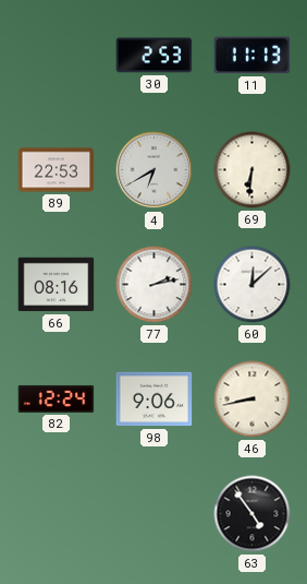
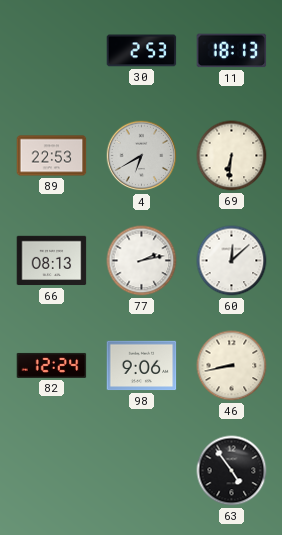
11: 11:13 -> 18:13 (232, 51)
66: 08:16 -> 08:13 (52, 261)
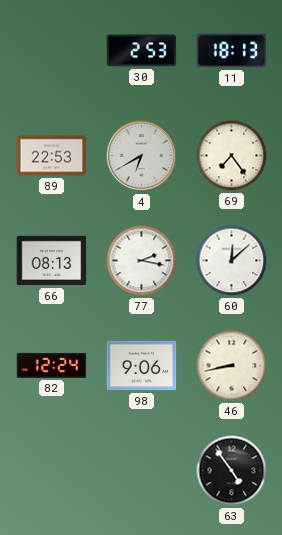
69: 6:31 -> 7:24 (232, 156)
77: 2:13 -> 2:17 (142, 261)
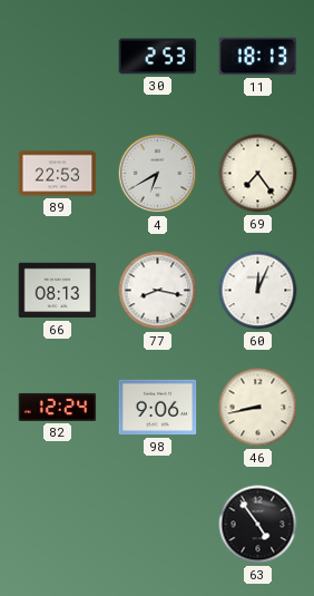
77: 2:17 -> 8:17 (158, 291)
60: 12:08 -> 12:04 (258, 291)
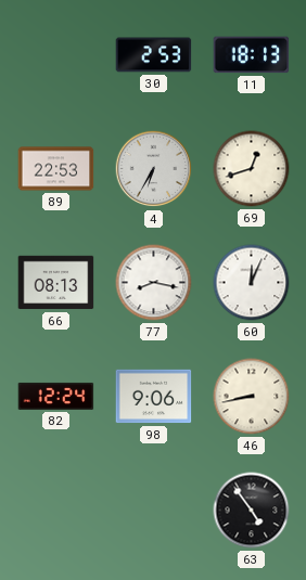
4: 6:40 -> 6:35 (154, 169)
69: 7:24 -> 12:42 (252, 169)
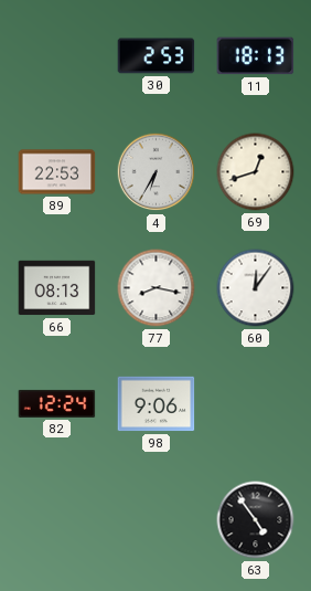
60: 12:04 -> 12:06 (256, 288)
46: 8:43 -> none (252, 397)
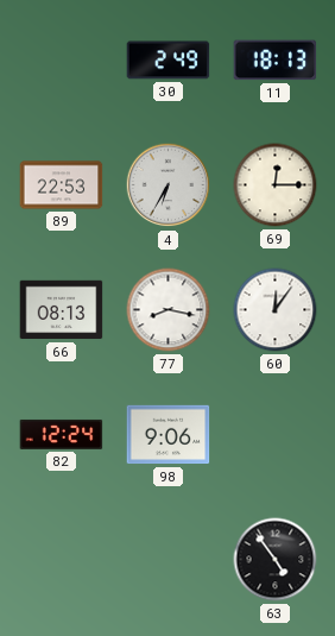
30: 2:53 -> 2:49 (169, 61)
69: 12:42 -> 12:15 (276, 185)
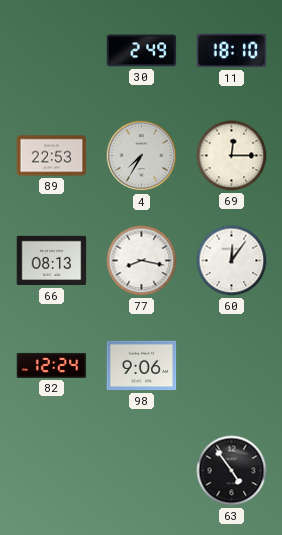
11: 18:13 -> 18:10 (232, 51)
4: 6:35 -> 7:35 (142, 156)
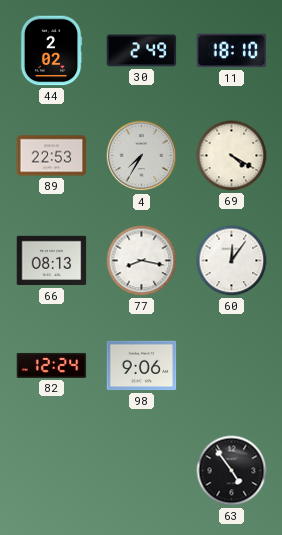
44: none -> 2:02 (51, 51)
69: 12:15 -> 4:20 (232, 156)
